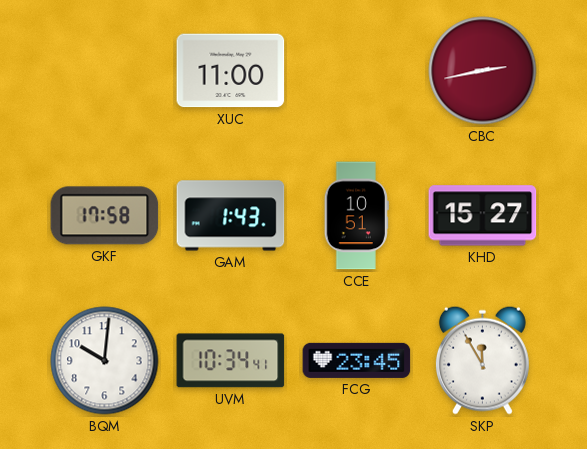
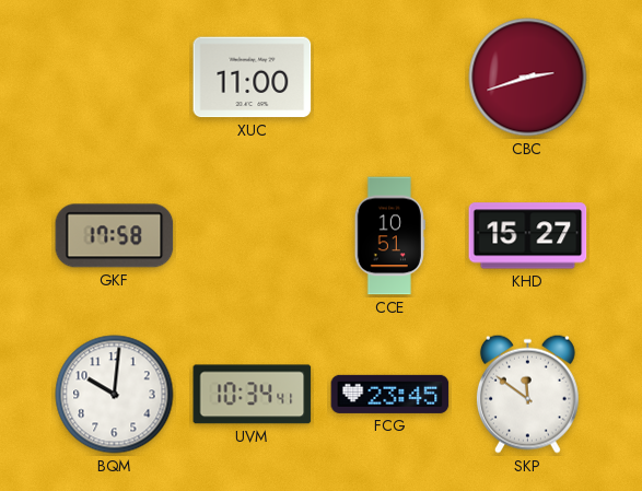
CBC: 2:43 -> 2:42 (528, 78)
GAM: 1:43 -> none (231, 216)
SKP: 11:55 -> 11:51 (527, 394)
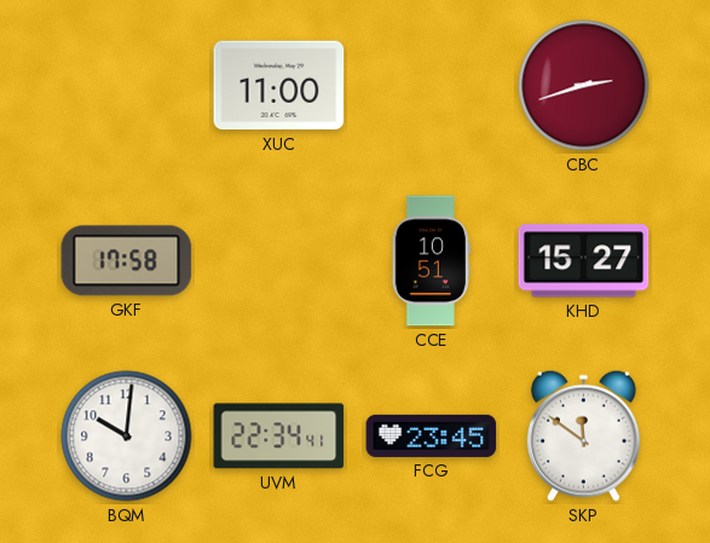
UVM: 10:34 -> 22:34 (279, 437)
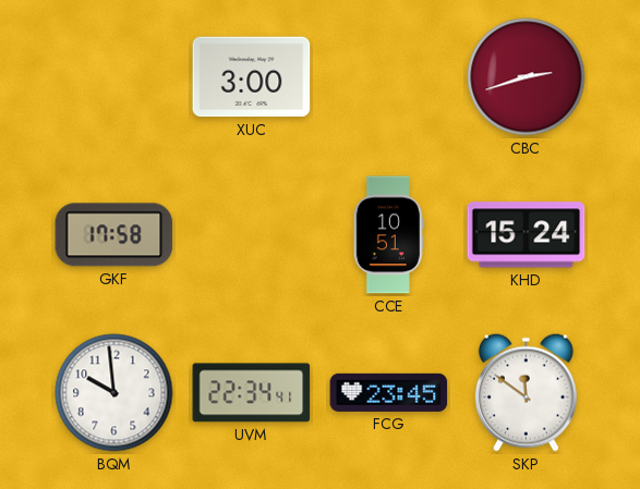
XUC: 11:00 -> 3:00 (252, 77)
KHD: 15:27 -> 15:24 (527, 235)
BQM: 10:01 -> 9:59 (114, 393)
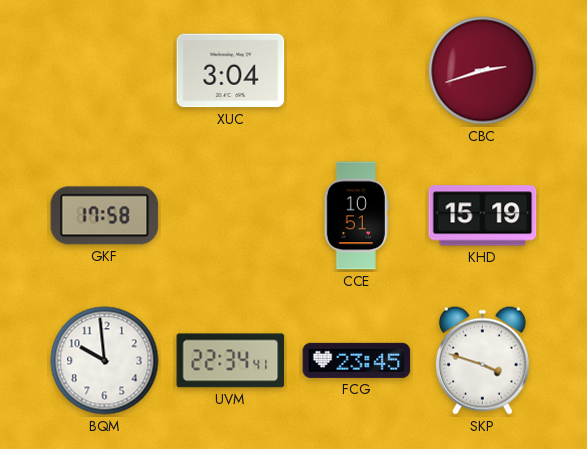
XUC: 3:00 -> 3:04 (231, 71)
KHD: 15:24 -> 15:19 (483, 216)
SKP: 11:51 -> 3:48 (482, 360)
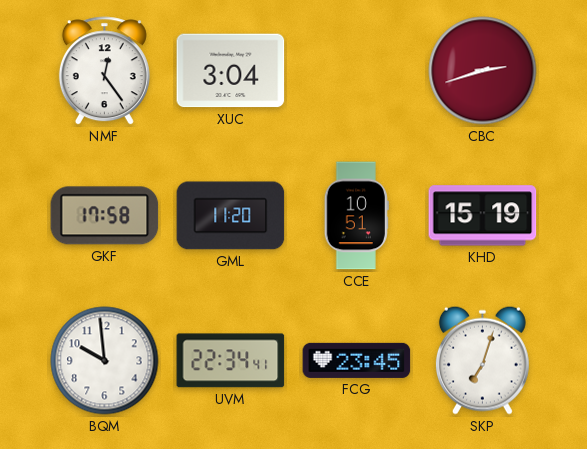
NMF: none -> 12:24 (104, 71)
GML: none -> 11:20 (231, 216)
SKP: 3:48 -> 7:03 (482, 360)
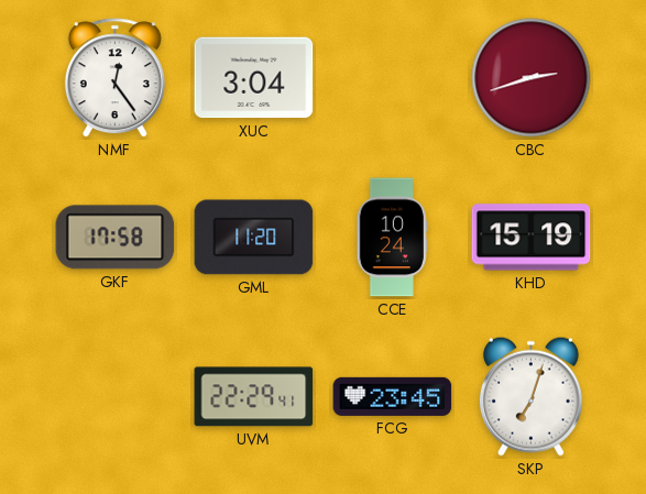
CCE: 10:51 -> 10:24 (392, 238)
BQM: 9:59 -> none (105, 361)
UVM: 22:34 -> 22:29 (254, 397)
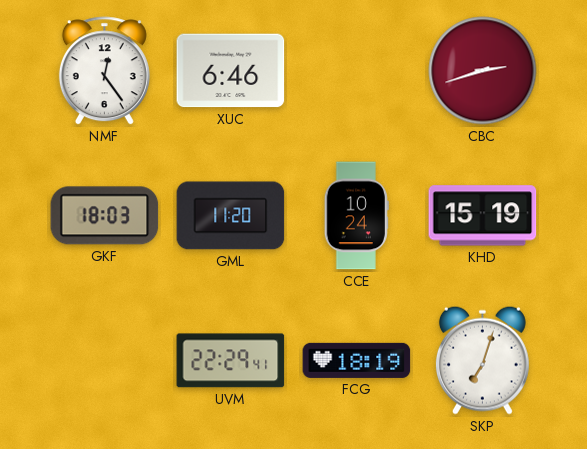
XUC: 3:04 -> 6:46 (231, 71)
GKF: 17:58 -> 18:03 (105, 216)
FCG: 23:45 -> 18:19 (357, 360)
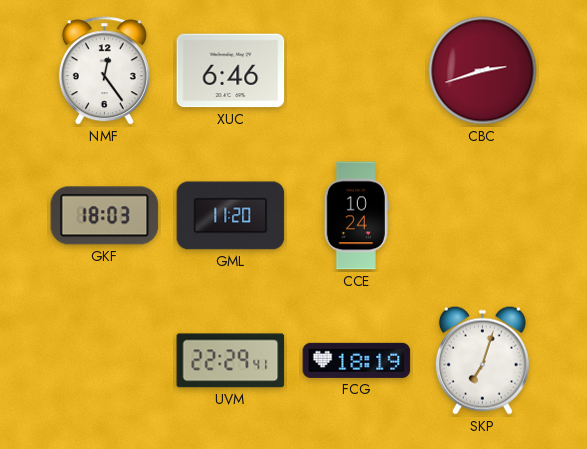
KHD: 15:19 -> none (483, 216)
